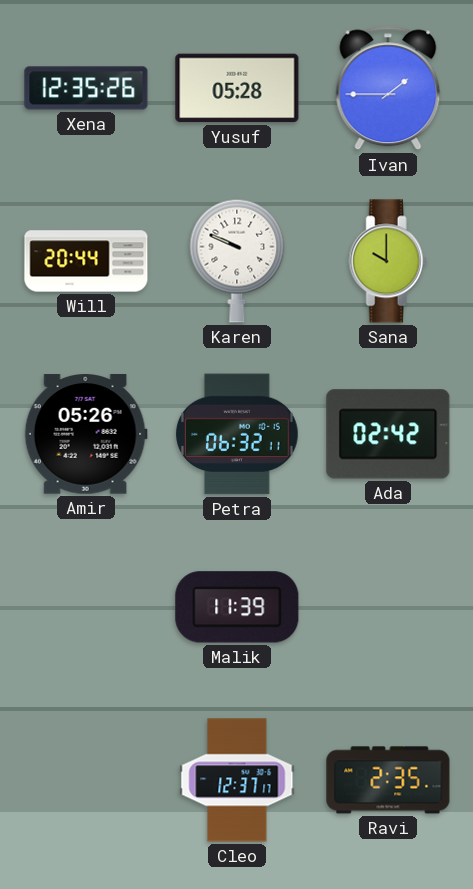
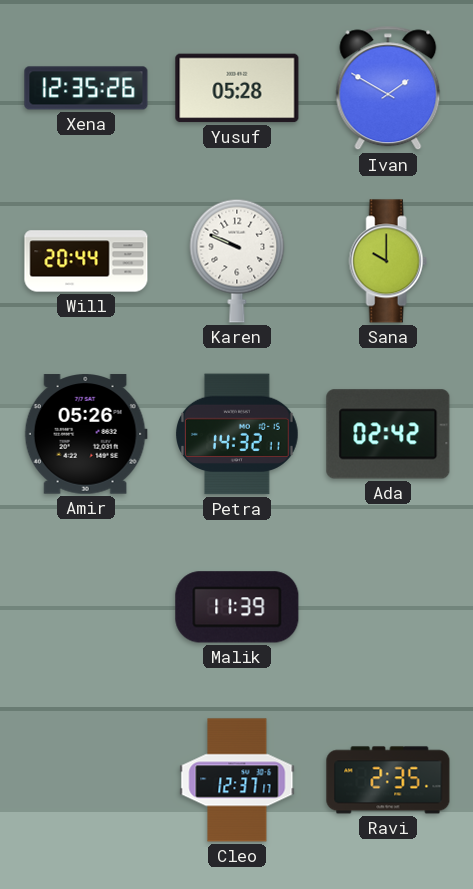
Ivan: 1:45 -> 1:50 (388, 88)
Petra: 06:32 -> 14:32 (237, 434)
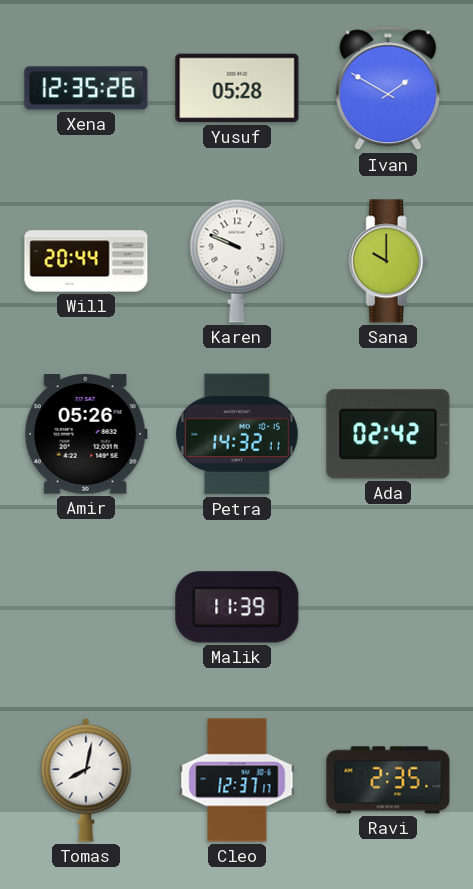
Tomas: none -> 8:02 (86, 780)
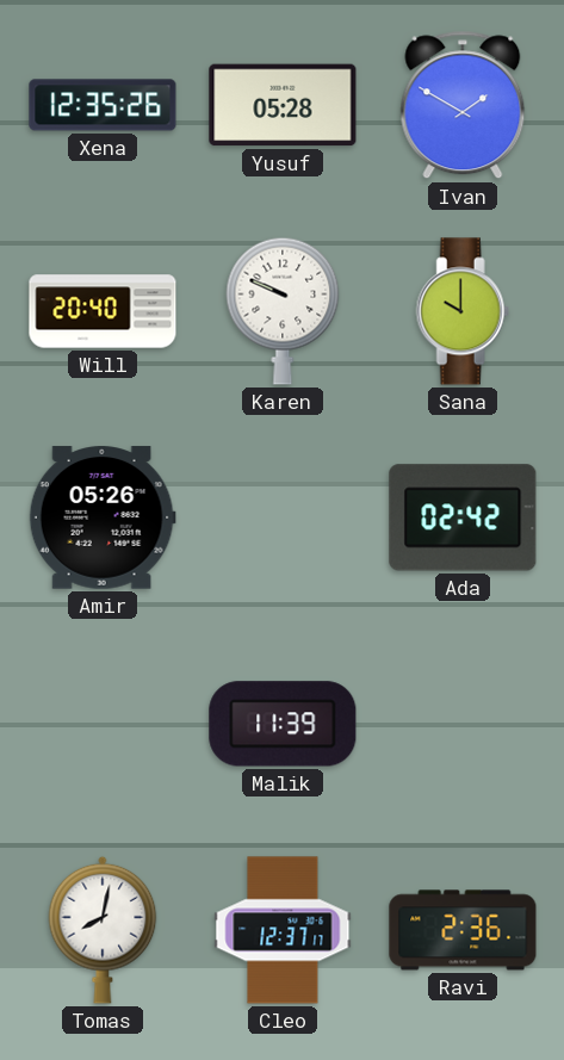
Will: 20:44 -> 20:40 (103, 311)
Petra: 14:32 -> none (237, 434)
Ravi: 2:35 -> 2:36 (463, 930)
